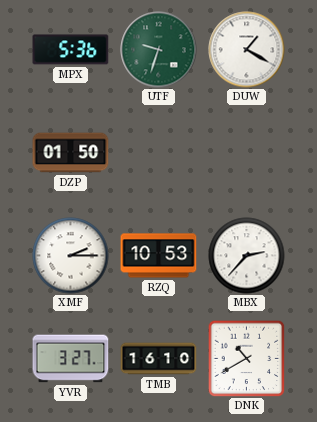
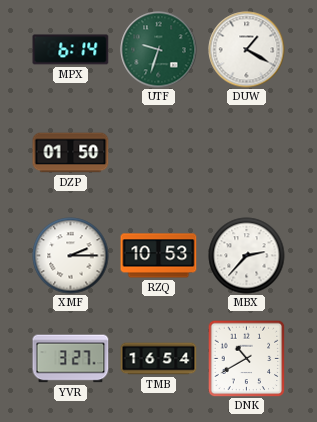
MPX: 5:36 -> 6:14 (71, 50)
TMB: 16:10 -> 16:54 (159, 359)
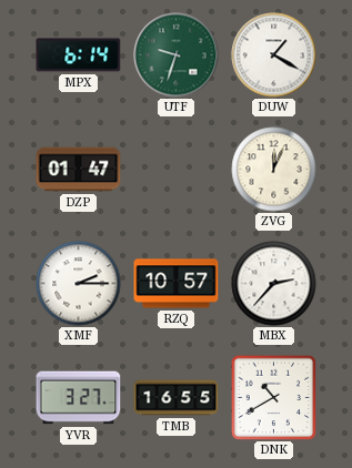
DZP: 01:50 -> 01:47 (79, 170)
ZVG: none -> 12:04 (274, 170)
RZQ: 10:53 -> 10:57 (177, 284)
TMB: 16:54 -> 16:55 (177, 398)
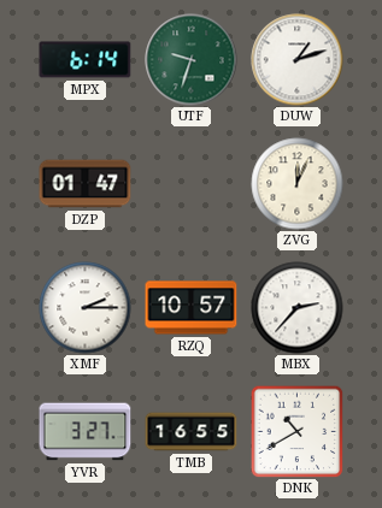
DUW: 1:20 -> 1:12 (298, 60)
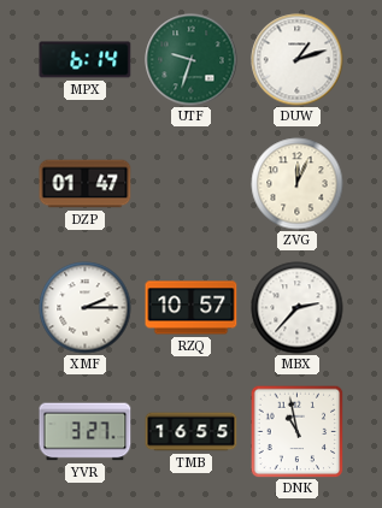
DNK: 10:40 -> 10:58 (296, 431)
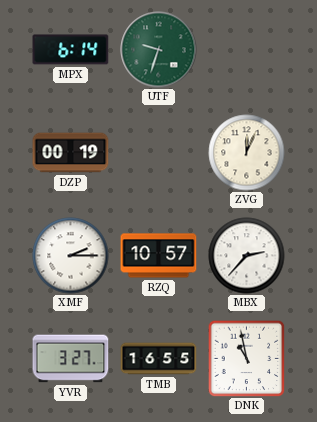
DUW: 1:12 -> none (298, 60)
DZP: 01:47 -> 00:19 (71, 153)
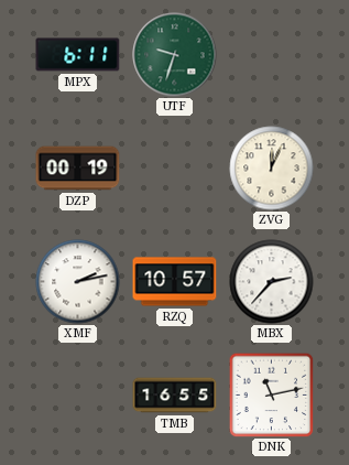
MPX: 6:14 -> 6:11 (78, 55)
XMF: 2:15 -> 2:13 (78, 282)
YVR: 3:27 -> none (71, 359)
DNK: 10:58 -> 11:13 (271, 394)
